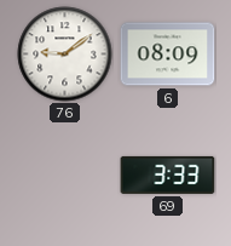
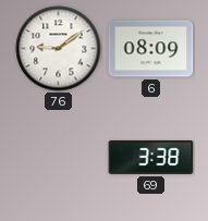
69: 3:33 -> 3:38 (151, 157)
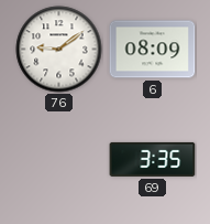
69: 3:38 -> 3:35 (153, 159)
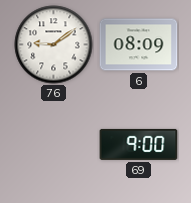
69: 3:35 -> 9:00 (139, 144)
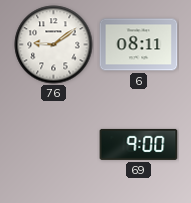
6: 08:09 -> 08:11 (139, 45)
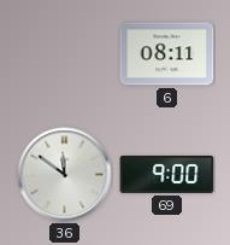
76: 9:09 -> none (54, 45)
36: none -> 11:51 (65, 175)
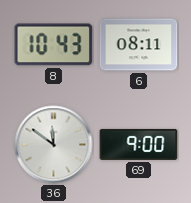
8: none -> 10:43 (54, 45)
